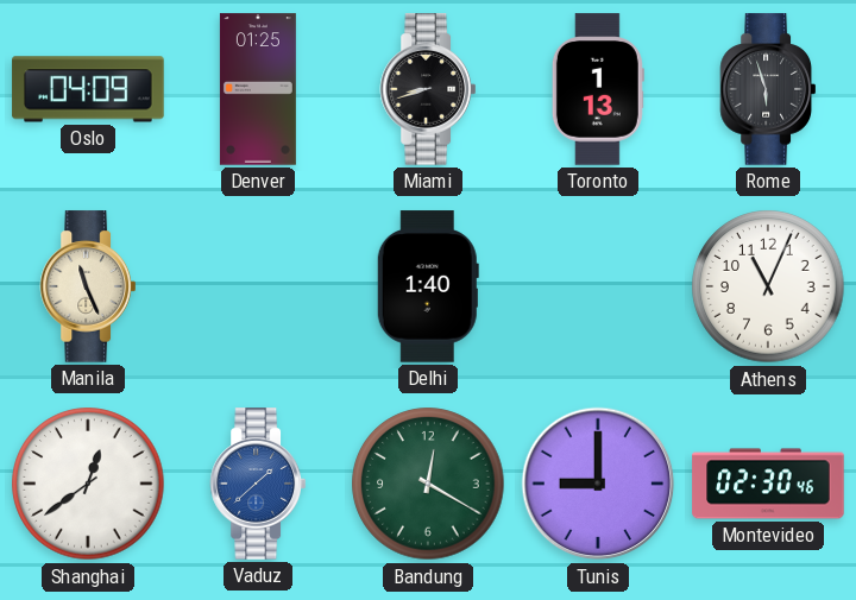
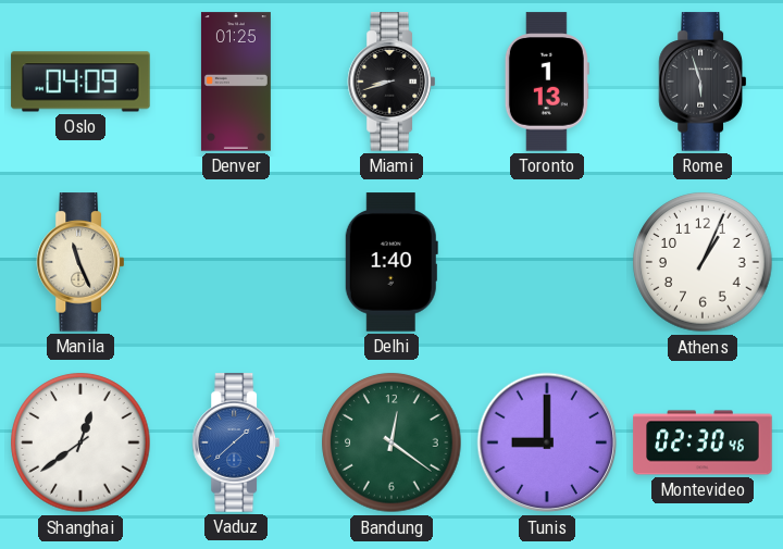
Athens: 11:04 -> 1:04 (703, 262)
Bandung: 12:20 -> 12:21 (391, 442)
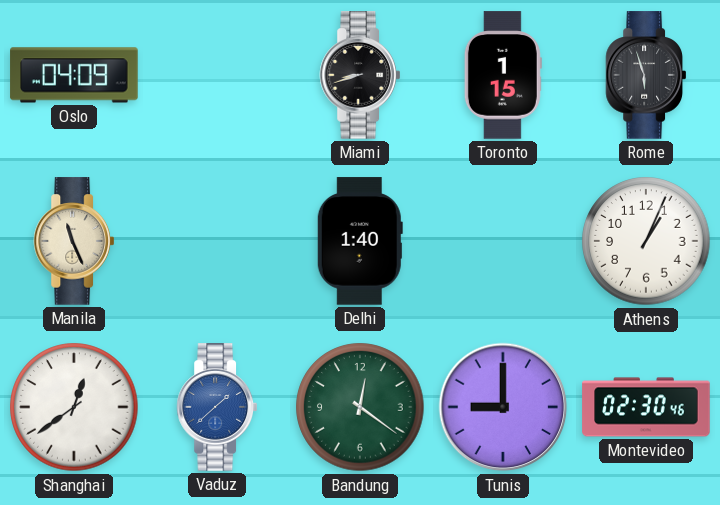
Denver: 01:25 -> none (236, 82)
Toronto: 1:13 -> 1:15 (503, 75)
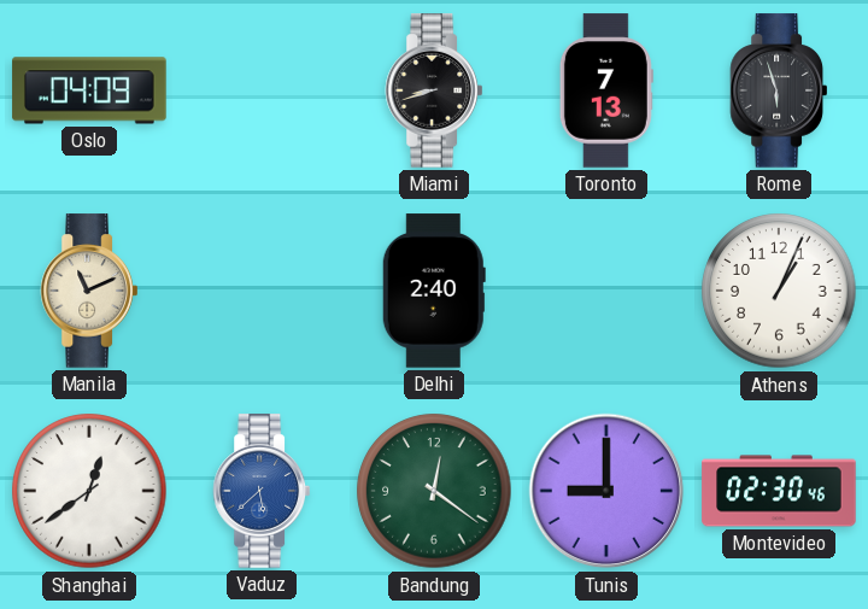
Toronto: 1:15 -> 7:13 (606, 90)
Manila: 11:26 -> 11:11 (88, 291)
Delhi: 1:40 -> 2:40 (434, 291)
Vaduz: 1:38 -> 5:38 (260, 491)
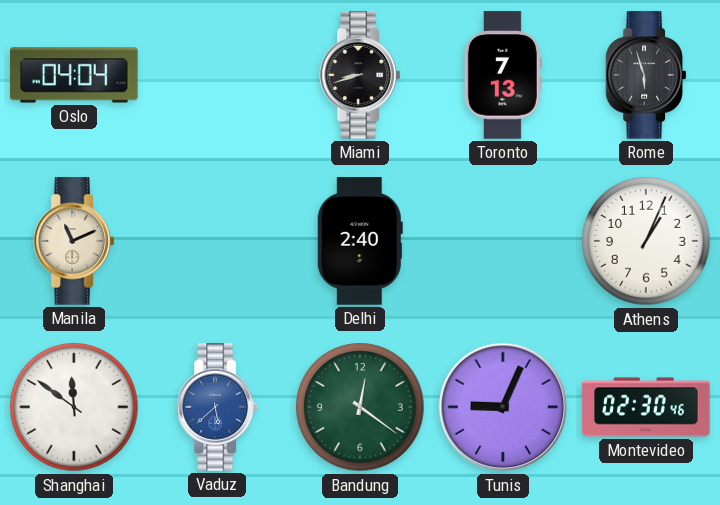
Oslo: 04:09 -> 04:04 (74, 75)
Shanghai: 12:39 -> 11:51 (74, 407)
Tunis: 9:00 -> 9:04 (503, 407)
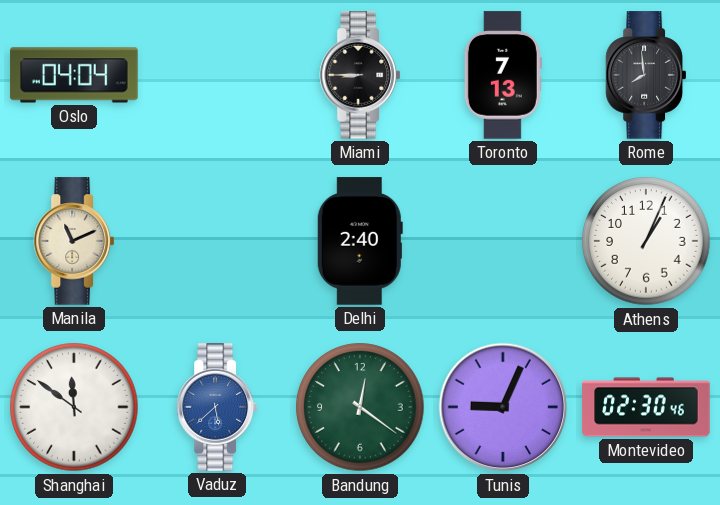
Miami: 8:42 -> 8:45 (359, 75)
Rome: 5:57 -> 7:59 (645, 75)
